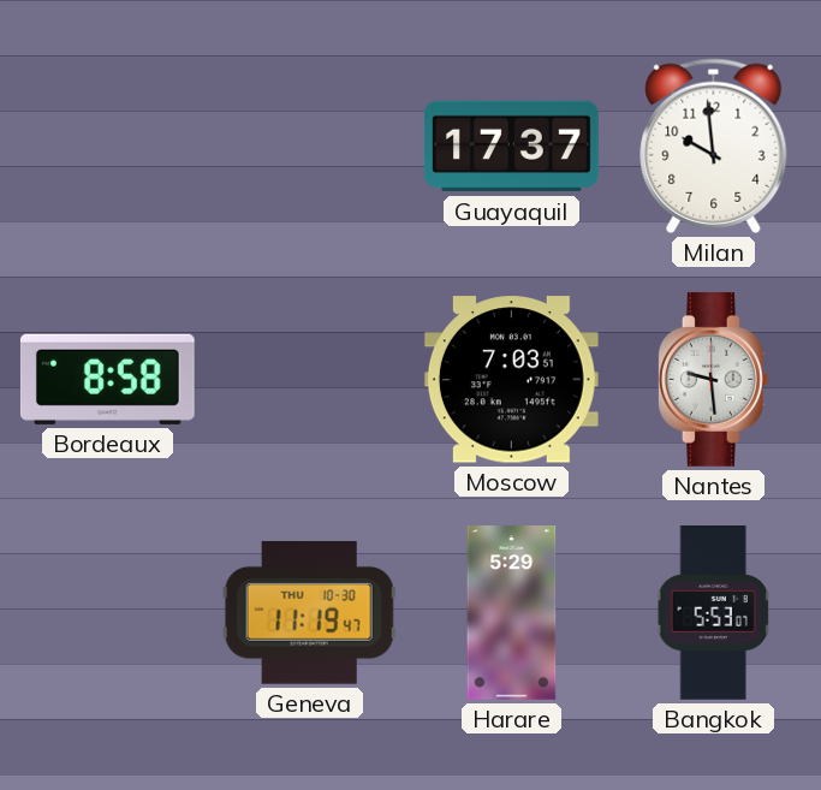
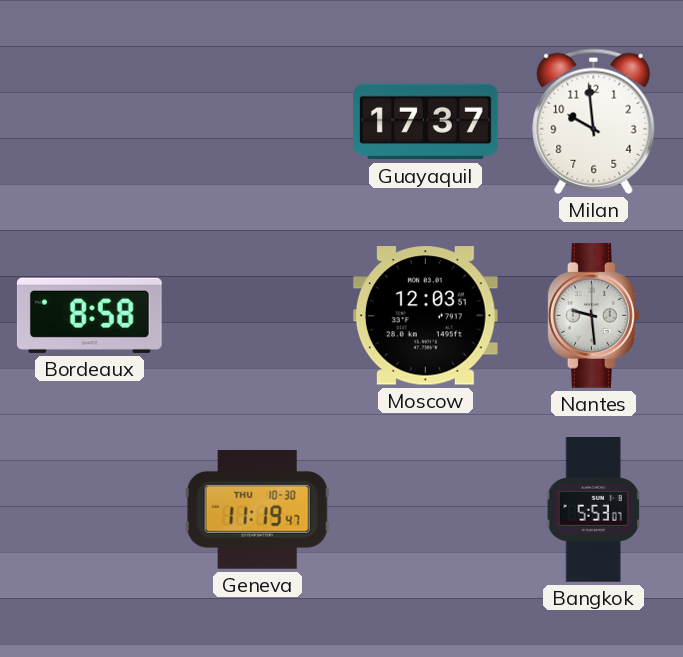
Moscow: 7:03 -> 12:03 (425, 316)
Harare: 5:29 -> none (512, 613)
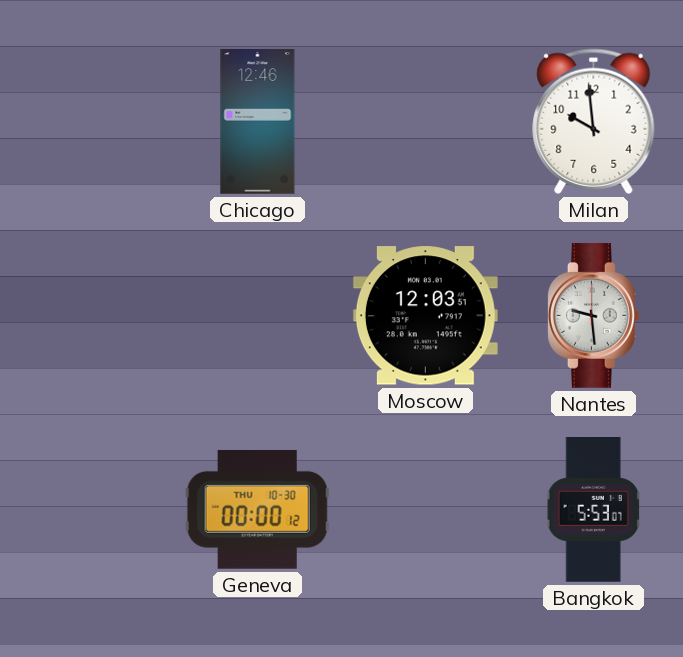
Chicago: none -> 12:46 (258, 122)
Guayaquil: 17:37 -> none (426, 122)
Bordeaux: 8:58 -> none (89, 315)
Geneva: 11:19 -> 00:00 (257, 509)
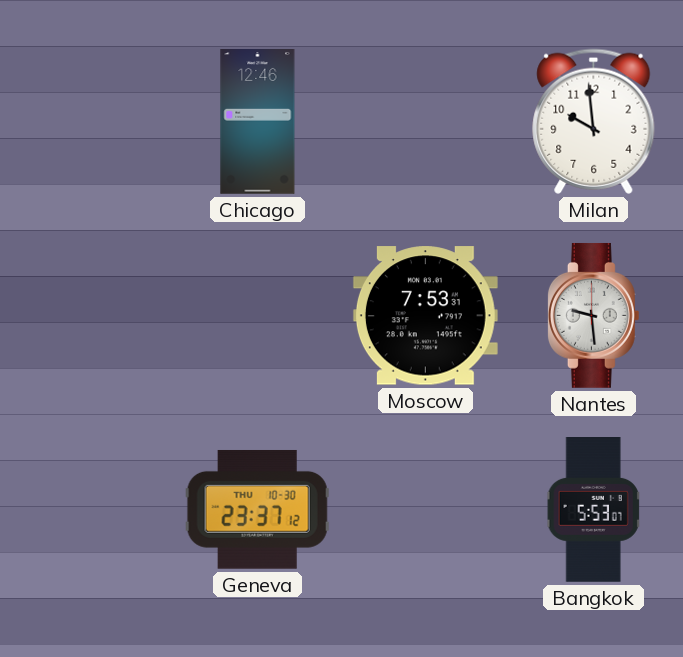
Moscow: 12:03 -> 7:53 (425, 316)
Geneva: 00:00 -> 23:37 (257, 509)
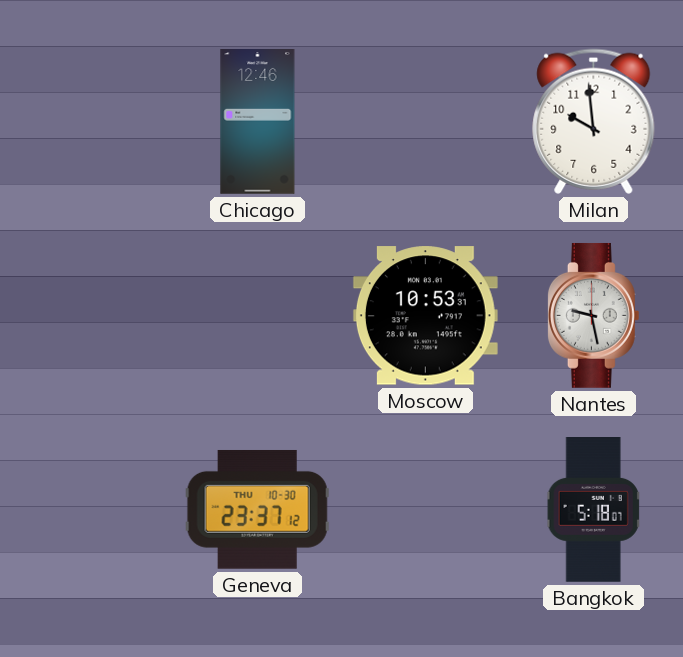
Moscow: 7:53 -> 10:53 (425, 316)
Nantes: 9:29 -> 9:28 (593, 315)
Bangkok: 5:53 -> 5:18 (594, 510)
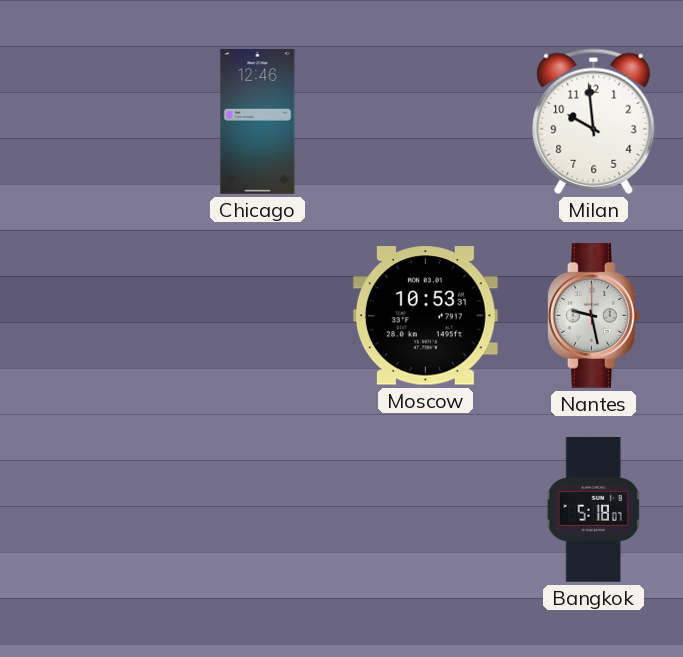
Geneva: 23:37 -> none (257, 509)
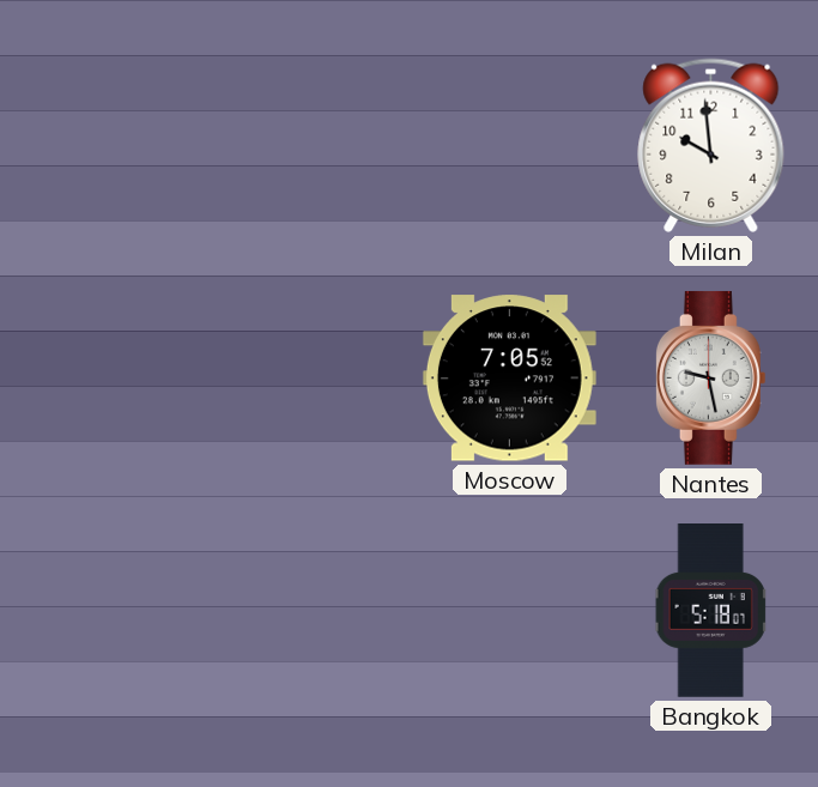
Chicago: 12:46 -> none (258, 122)
Moscow: 10:53 -> 7:05 (509, 379)
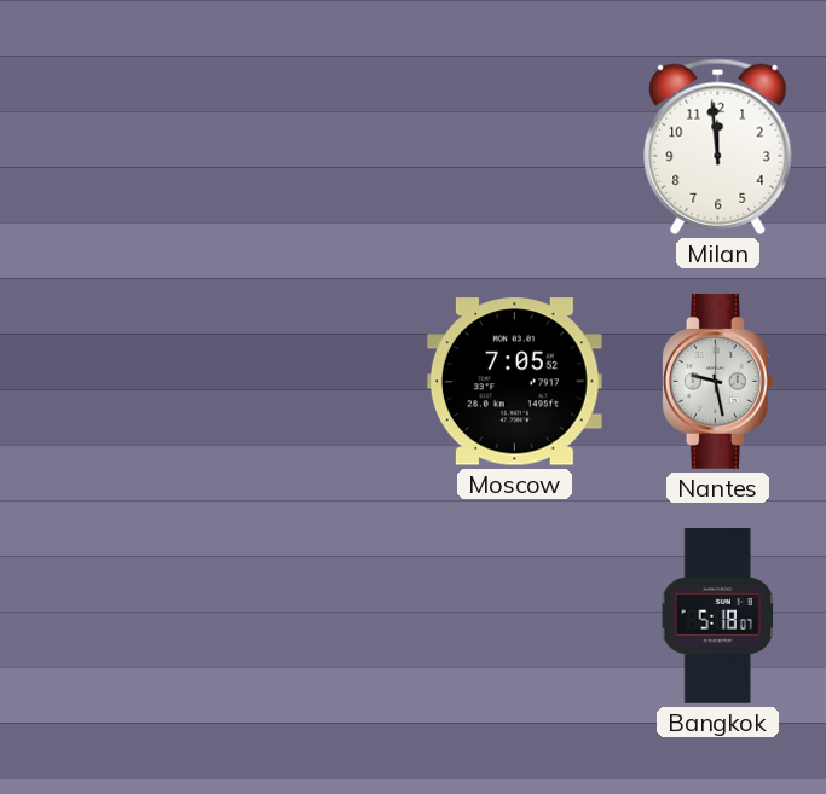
Milan: 9:59 -> 11:59 (718, 146)
